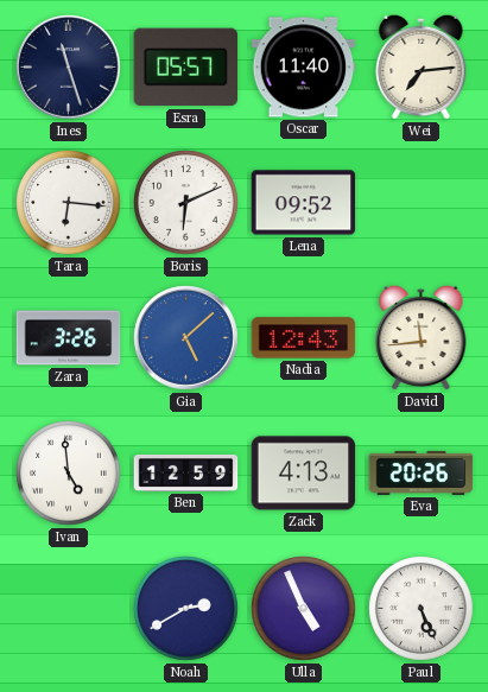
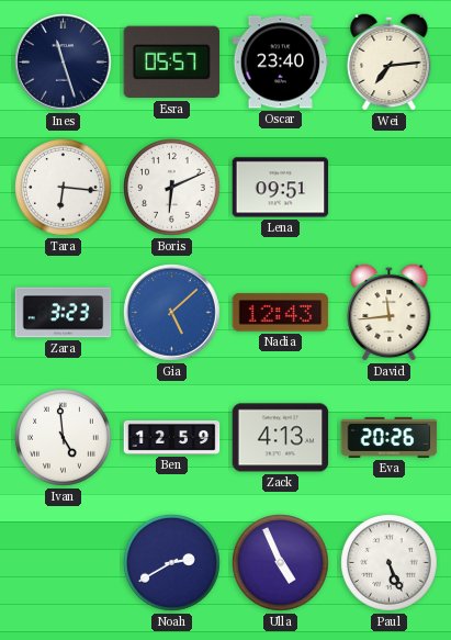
Oscar: 11:40 -> 23:40 (281, 63)
Lena: 09:52 -> 09:51 (281, 188)
Zara: 3:26 -> 3:23 (64, 313)
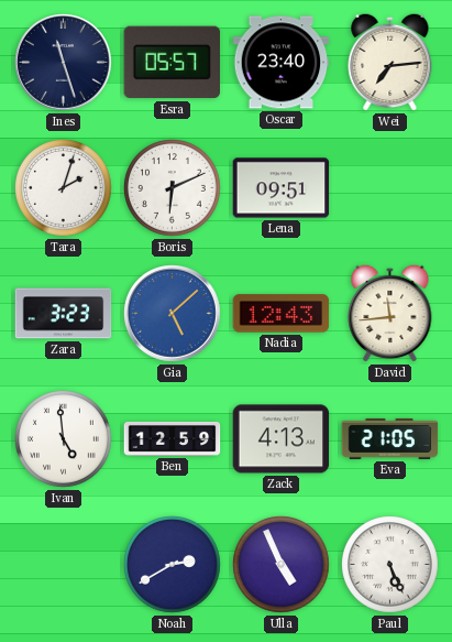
Tara: 6:16 -> 2:03 (64, 188)
Eva: 20:26 -> 21:05 (390, 438)
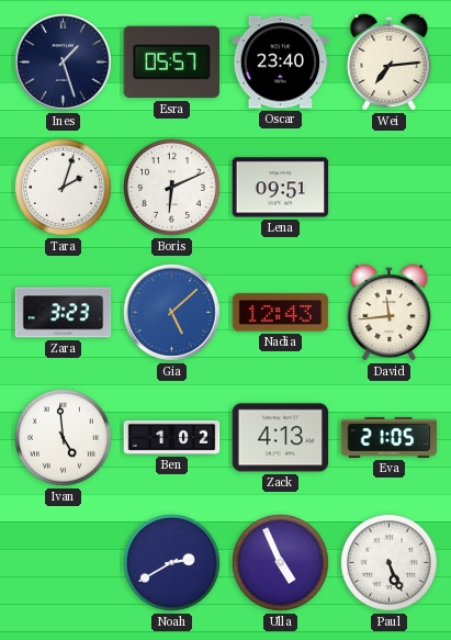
Ines: 11:27 -> 1:27 (64, 63)
Ben: 12:59 -> 1:02 (172, 437)
